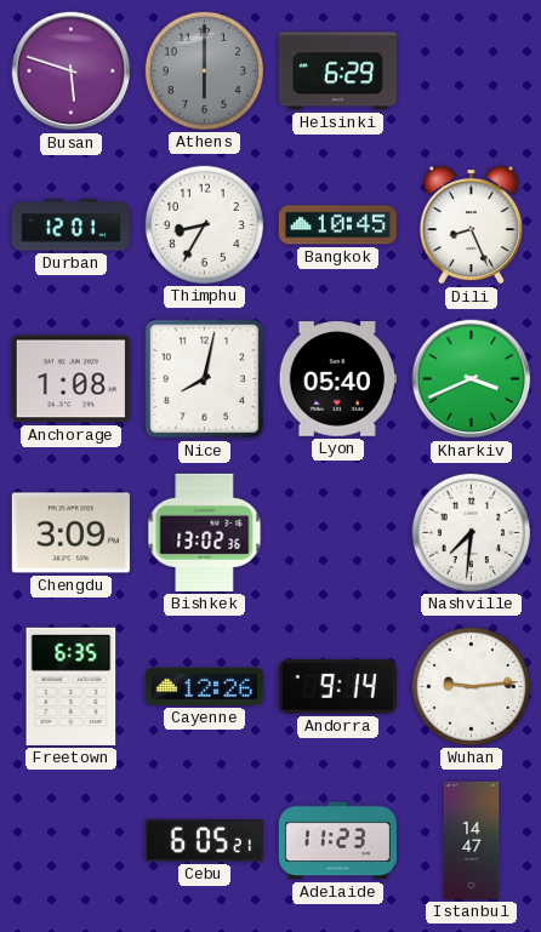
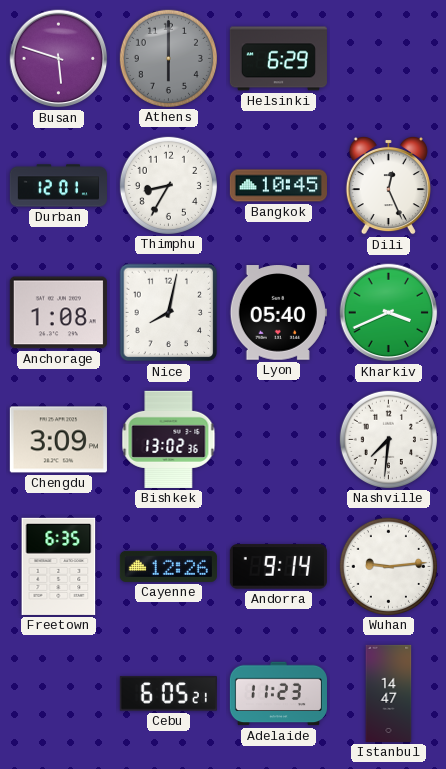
Dili: 8:26 -> 12:26 (388, 185)
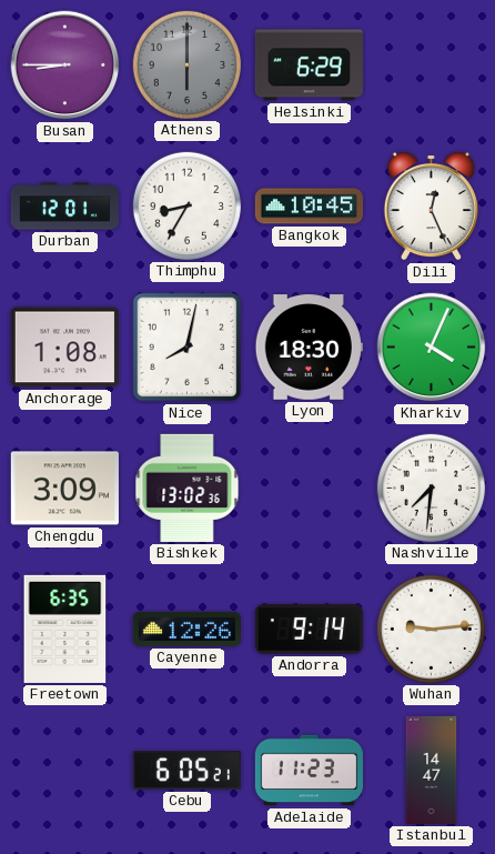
Busan: 5:48 -> 8:45 (65, 66)
Lyon: 05:40 -> 18:30 (309, 348)
Kharkiv: 3:41 -> 4:04 (432, 348)
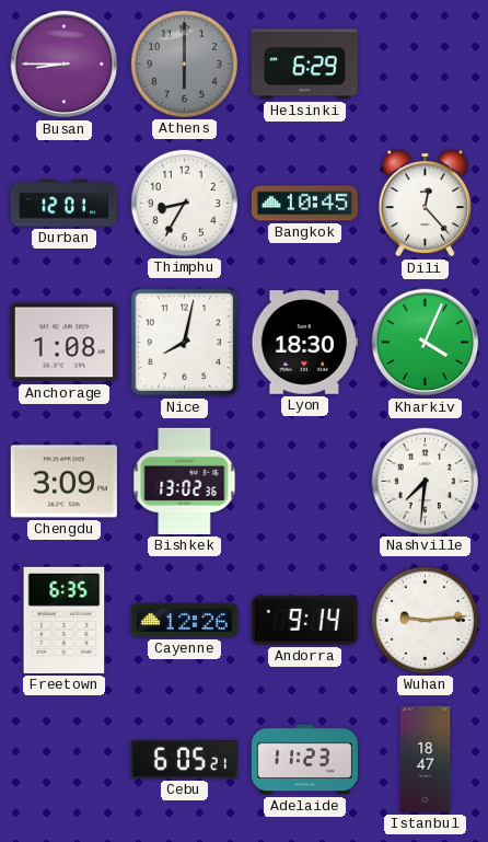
Dili: 12:26 -> 12:23 (425, 203)
Istanbul: 14:47 -> 18:47 (426, 759)
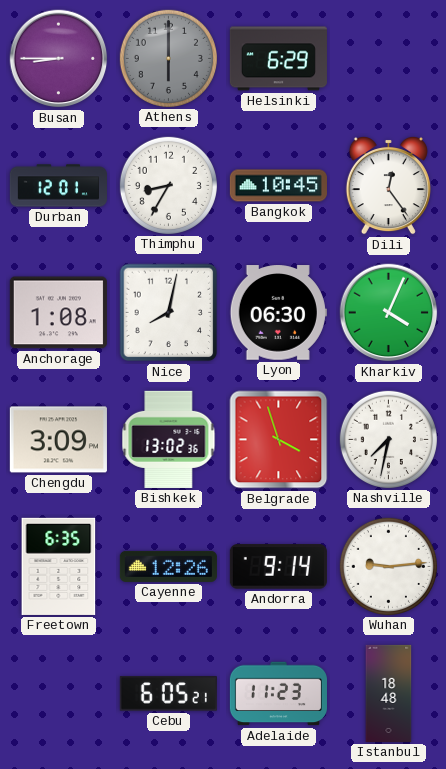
Dili: 12:23 -> 12:24 (388, 185)
Lyon: 18:30 -> 06:30 (278, 313)
Belgrade: none -> 3:57 (279, 440)
Nashville: 7:31 -> 7:32 (388, 439)
Istanbul: 18:47 -> 18:48 (389, 693)
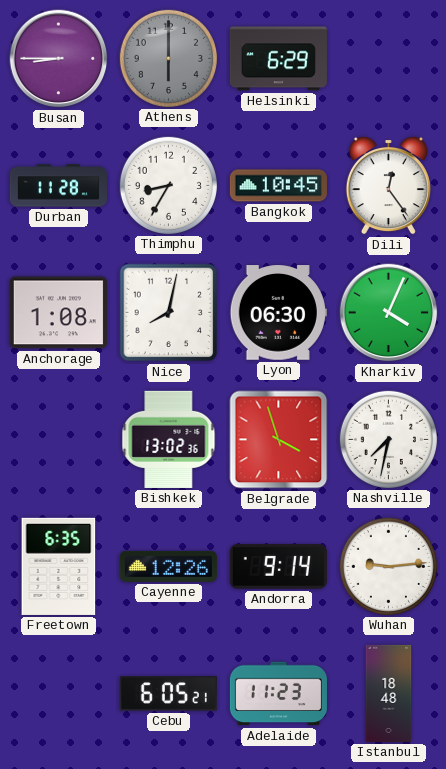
Durban: 12:01 -> 11:28 (58, 186)
Chengdu: 3:09 -> none (58, 440)
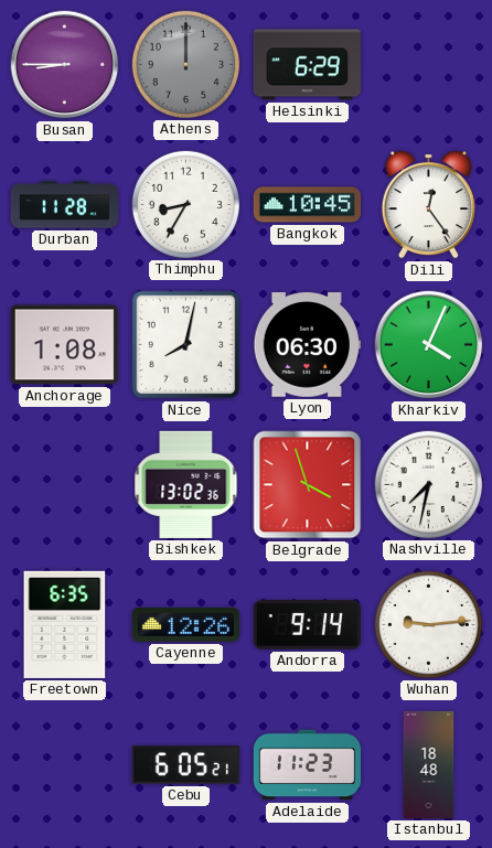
Athens: 6:00 -> 12:00 (185, 64)
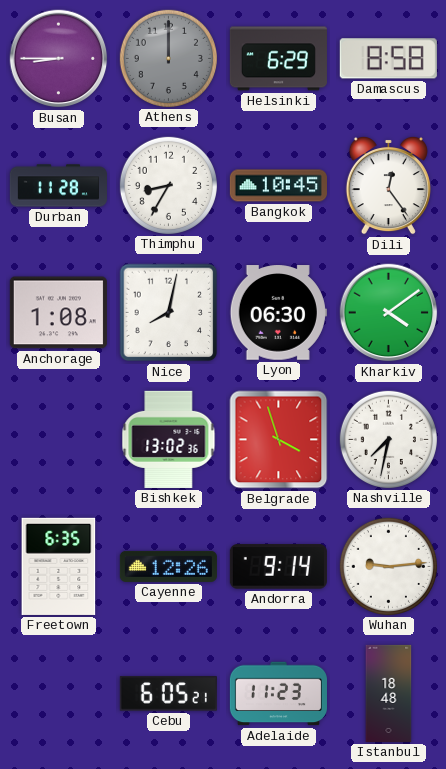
Damascus: none -> 8:58 (388, 59)
Kharkiv: 4:04 -> 4:09 (389, 313)
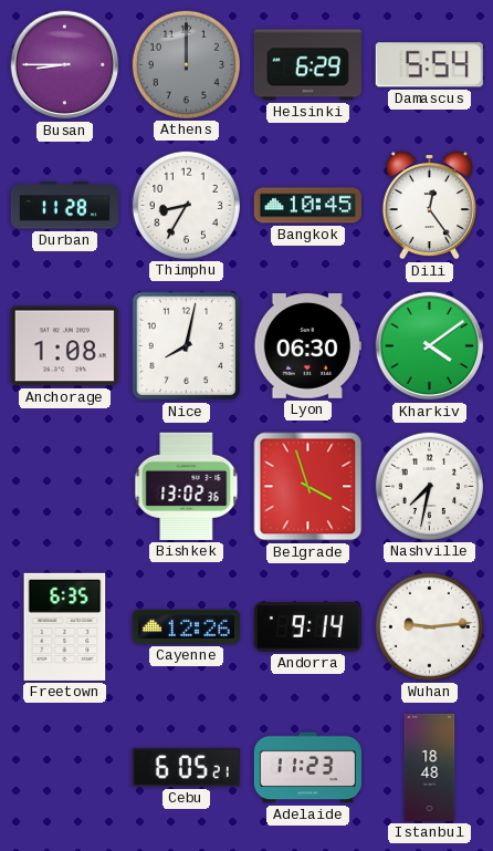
Damascus: 8:58 -> 5:54 (429, 65)
